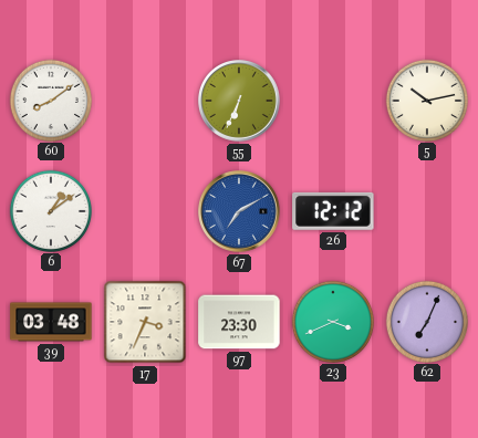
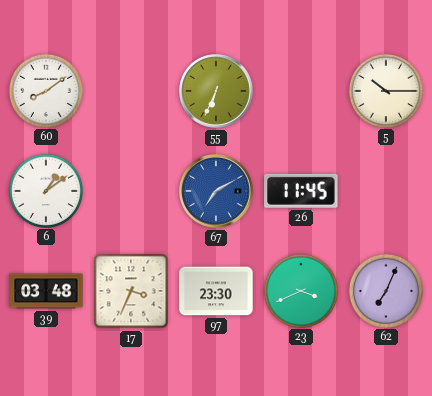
5: 10:13 -> 10:15 (385, 90)
26: 12:12 -> 11:45 (301, 191)
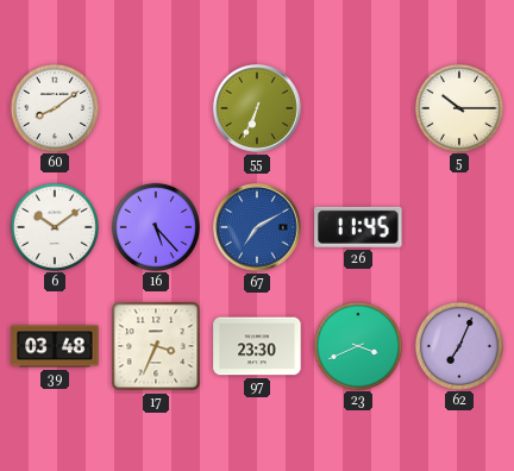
6: 1:09 -> 10:09 (54, 226)
16: none -> 5:23 (155, 226)
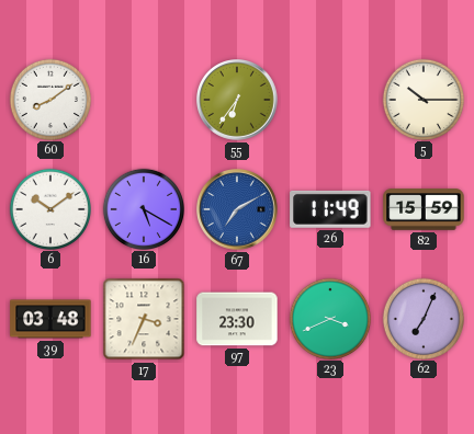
55: 6:34 -> 6:36 (237, 100)
16: 5:23 -> 5:20 (143, 208)
26: 11:45 -> 11:49 (330, 209)
82: none -> 15:59 (424, 209)
